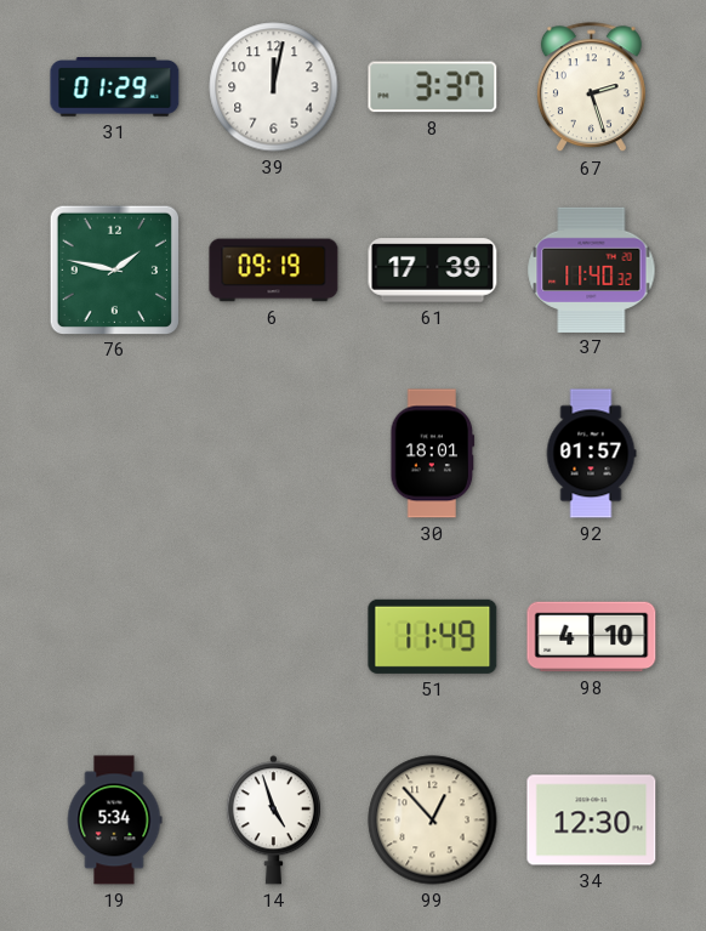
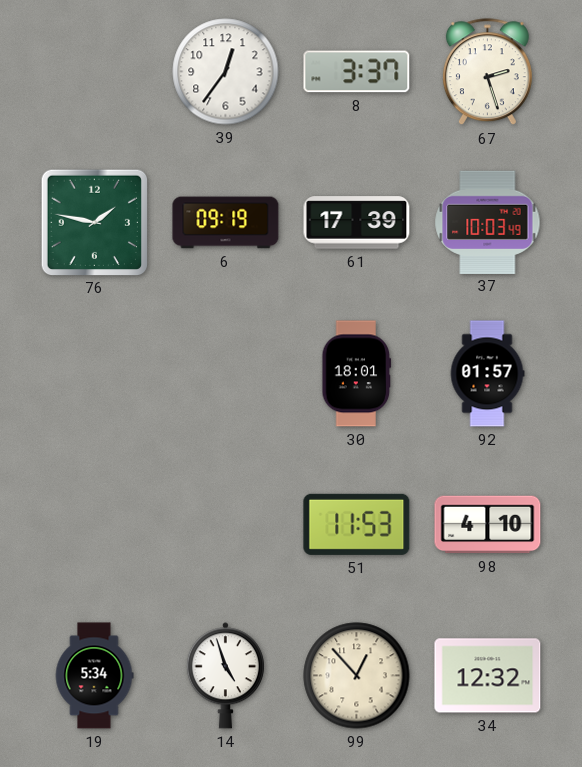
31: 01:29 -> none (115, 87)
39: 12:02 -> 12:36 (226, 72)
37: 11:40 -> 10:03 (488, 222)
51: 11:49 -> 11:53 (357, 524)
34: 12:30 -> 12:32 (488, 676)
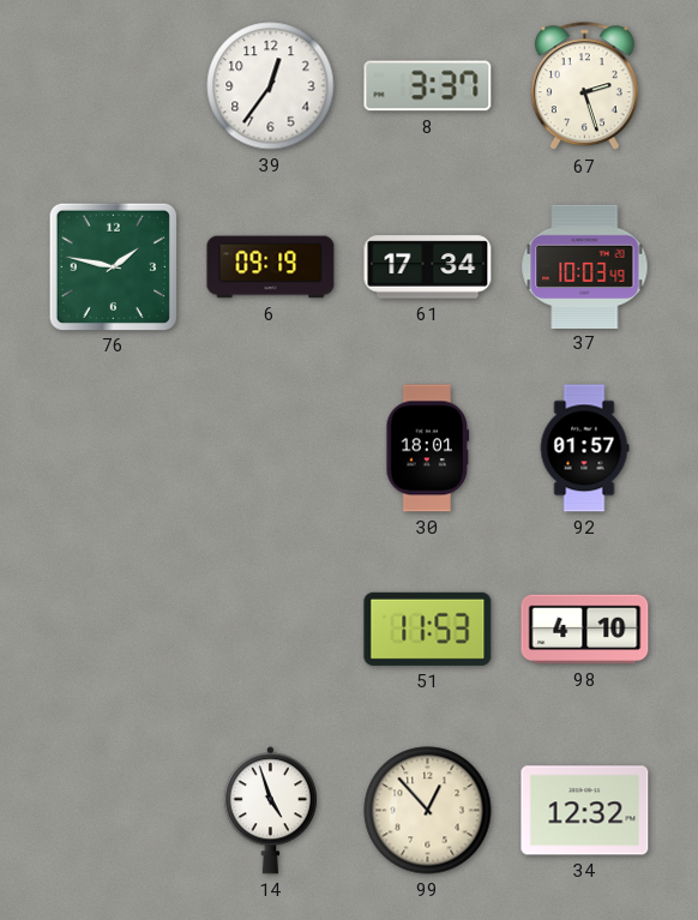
61: 17:39 -> 17:34 (428, 267)
19: 5:34 -> none (94, 676)
